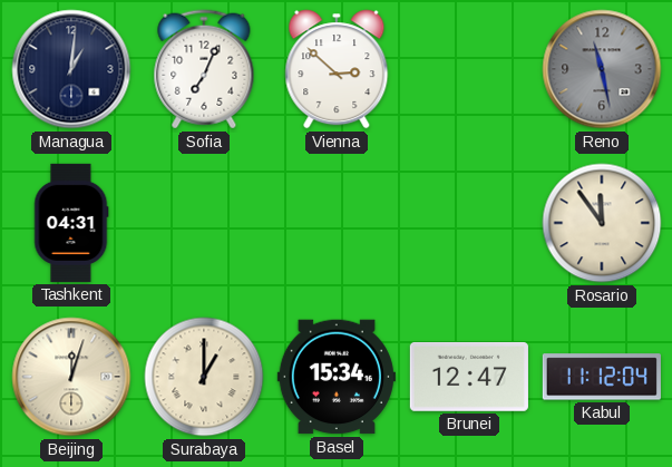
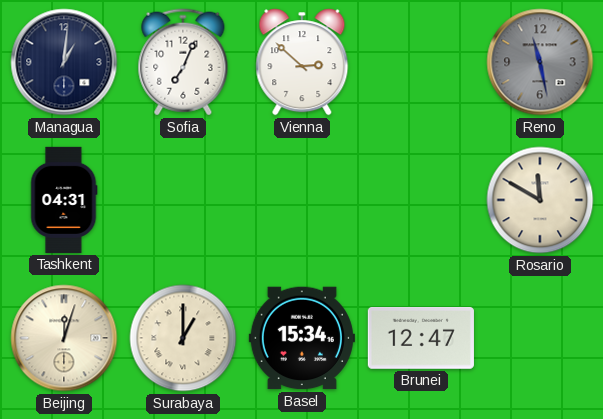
Rosario: 11:54 -> 11:50 (540, 200)
Kabul: 11:12 -> none (602, 377)
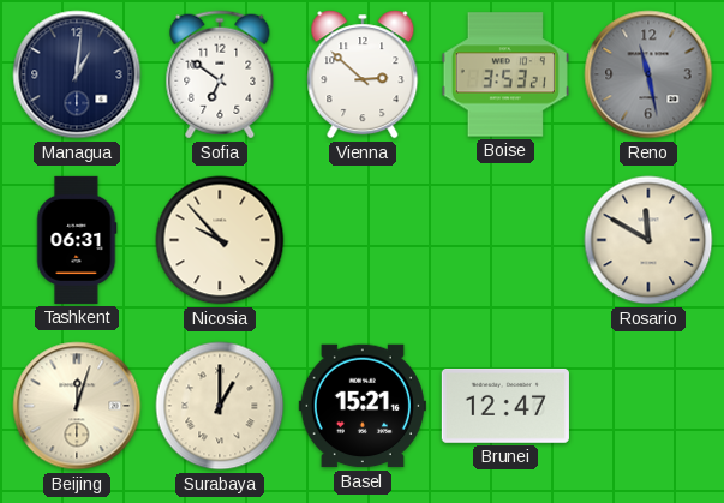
Sofia: 7:04 -> 6:51 (220, 74)
Boise: none -> 3:53 (505, 74)
Tashkent: 04:31 -> 06:31 (77, 240)
Nicosia: none -> 9:53 (220, 240)
Basel: 15:34 -> 15:21 (363, 406)
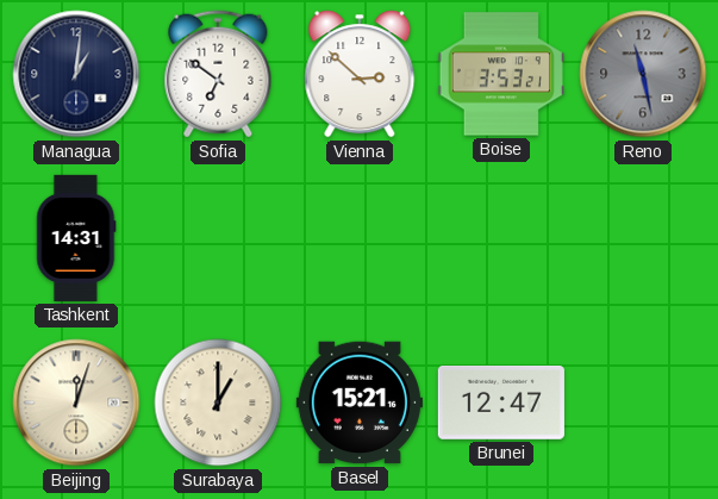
Tashkent: 06:31 -> 14:31 (76, 238)
Nicosia: 9:53 -> none (220, 240)
Rosario: 11:50 -> none (648, 240)
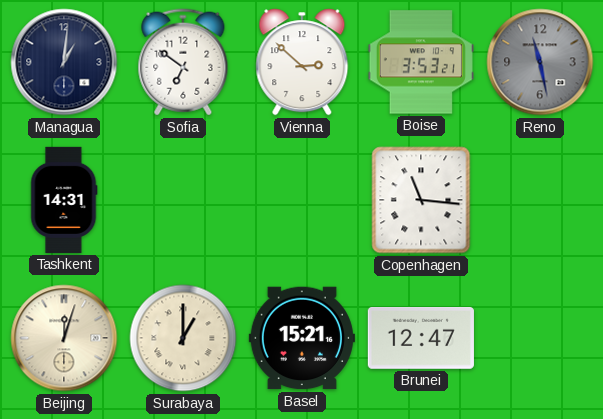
Copenhagen: none -> 11:16 (421, 200)
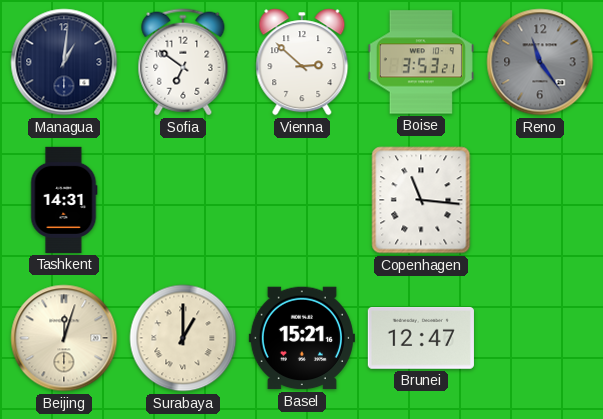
Reno: 11:28 -> 11:24 (540, 62)
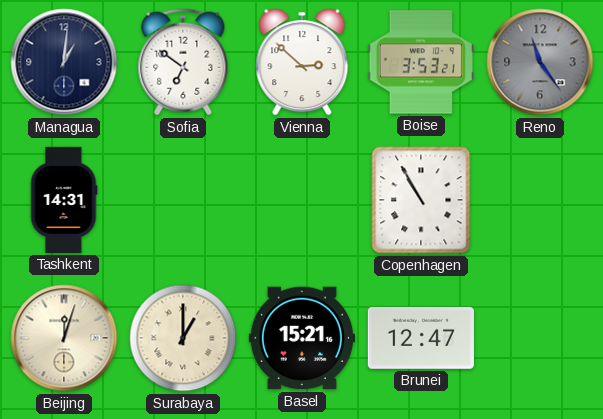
Copenhagen: 11:16 -> 10:55 (421, 200)
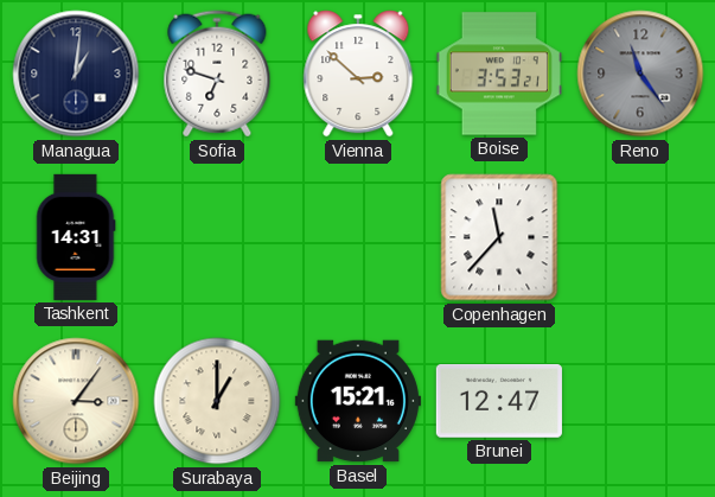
Sofia: 6:51 -> 6:48 (217, 74)
Copenhagen: 10:55 -> 11:37 (499, 237)
Beijing: 12:03 -> 3:06 (76, 401)
